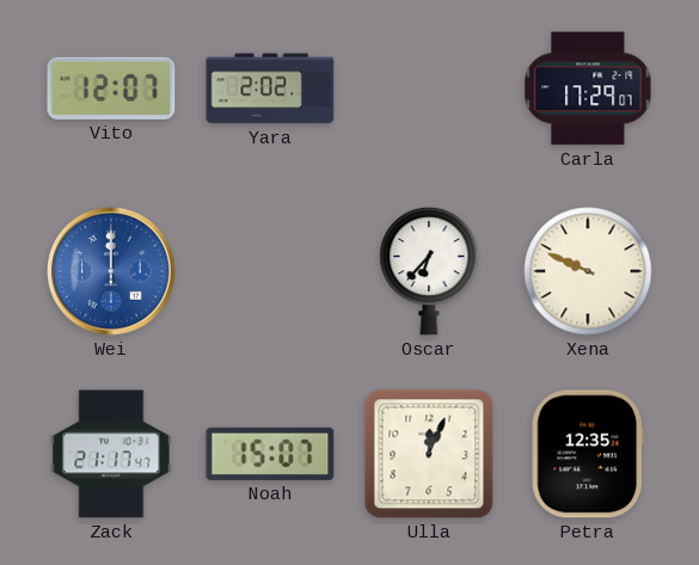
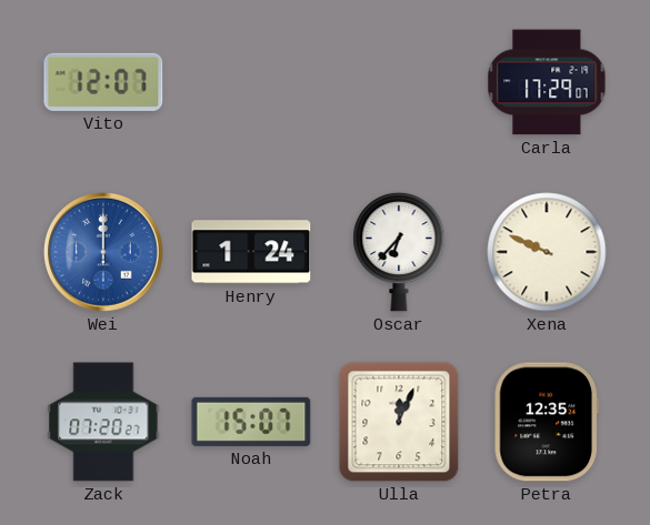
Yara: 2:02 -> none (270, 88)
Henry: none -> 1:24 (251, 252)
Zack: 21:17 -> 07:20 (103, 422)
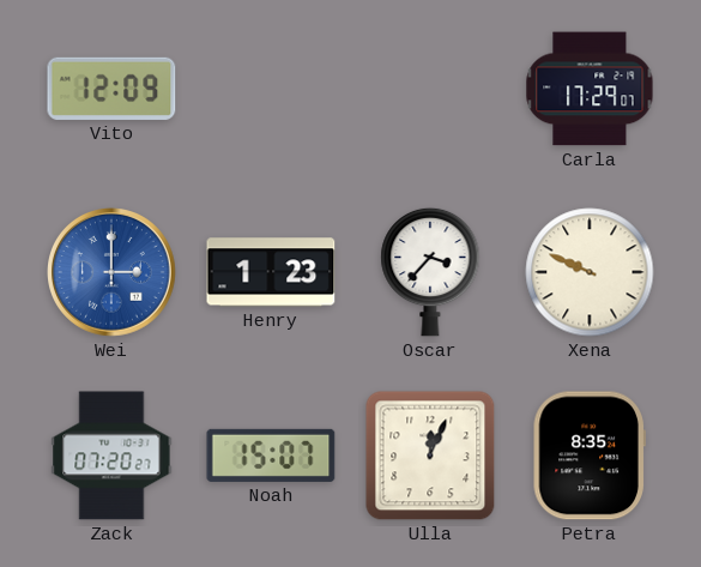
Vito: 12:07 -> 12:09 (111, 89)
Wei: 12:00 -> 3:00 (113, 273)
Henry: 1:24 -> 1:23 (271, 272)
Oscar: 6:37 -> 3:37 (430, 272)
Petra: 12:35 -> 8:35 (590, 456)
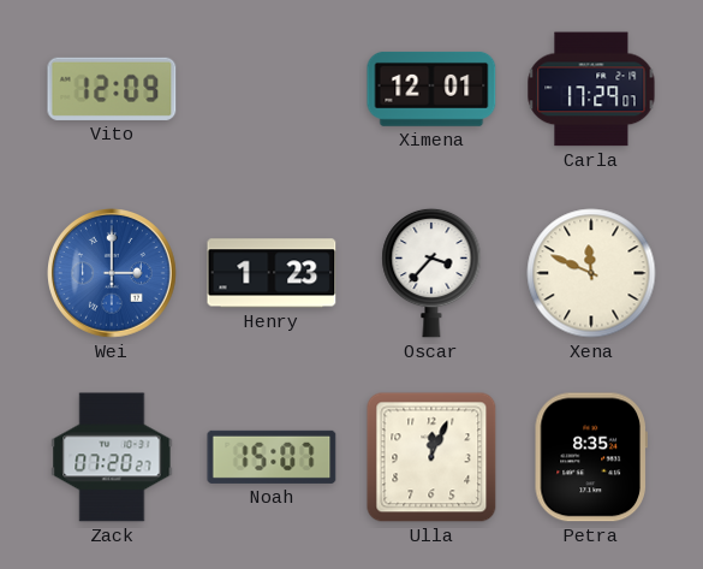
Ximena: none -> 12:01 (431, 89)
Xena: 9:49 -> 11:49 (591, 273)
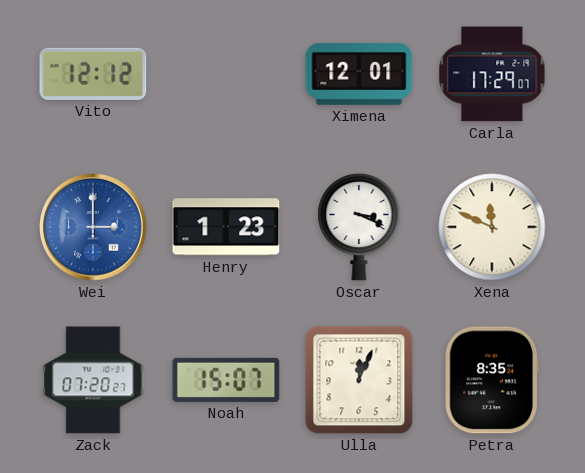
Vito: 12:09 -> 12:12 (93, 74)
Oscar: 3:37 -> 3:19 (359, 227)
